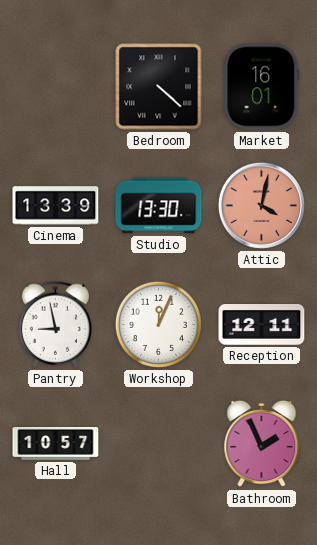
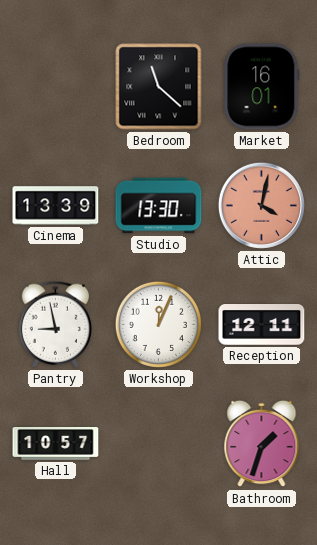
Bedroom: 4:22 -> 11:22 (159, 87)
Bathroom: 1:56 -> 1:33 (262, 444)
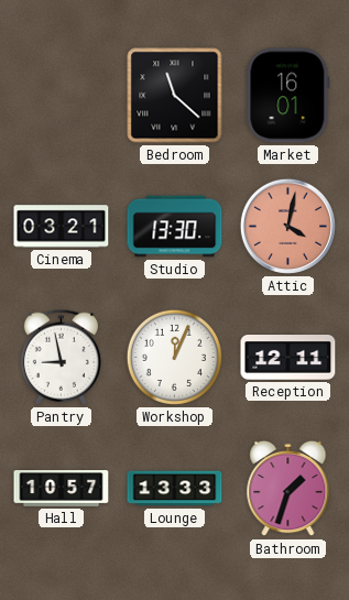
Cinema: 13:39 -> 03:21 (62, 227)
Lounge: none -> 13:33 (175, 489)
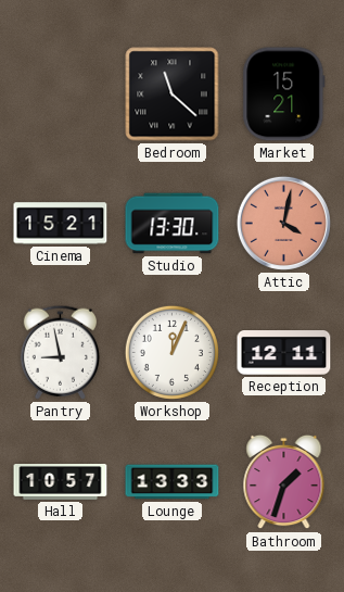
Market: 16:01 -> 15:21 (284, 95)
Cinema: 03:21 -> 15:21 (61, 224)
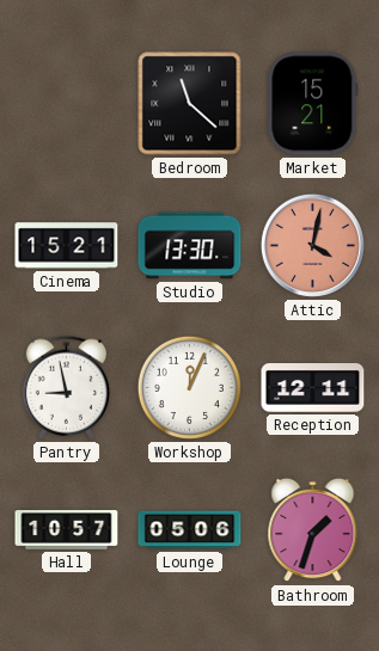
Lounge: 13:33 -> 05:06 (190, 530)
